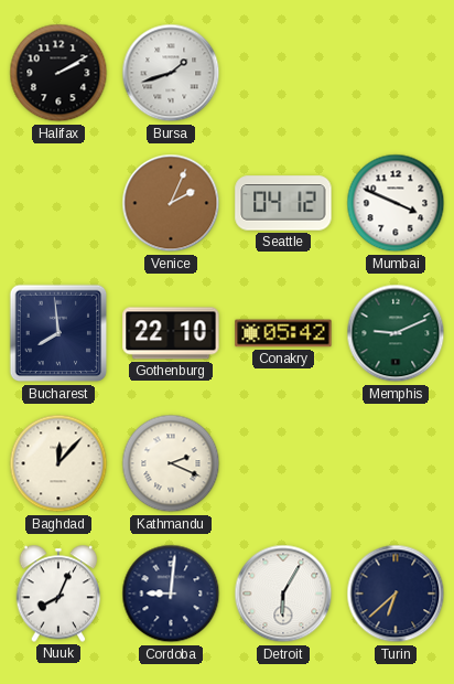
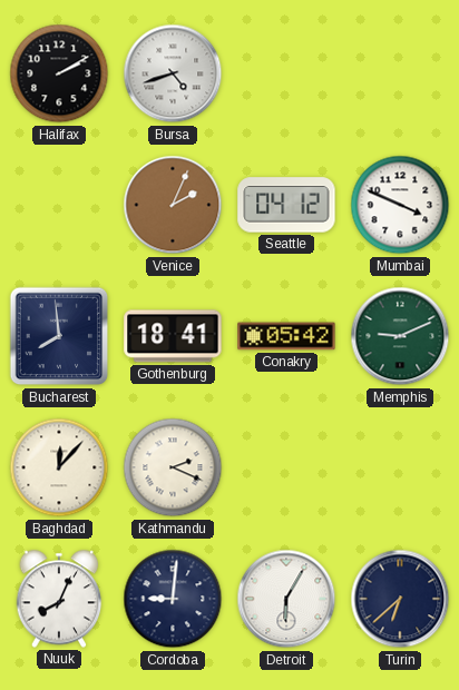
Bursa: 1:42 -> 4:42 (173, 73)
Gothenburg: 22:10 -> 18:41 (173, 336)
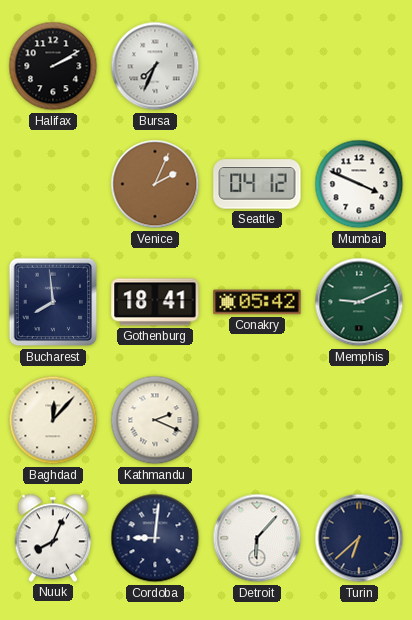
Bursa: 4:42 -> 7:34 (155, 66)
Detroit: 6:05 -> 6:07 (257, 538)
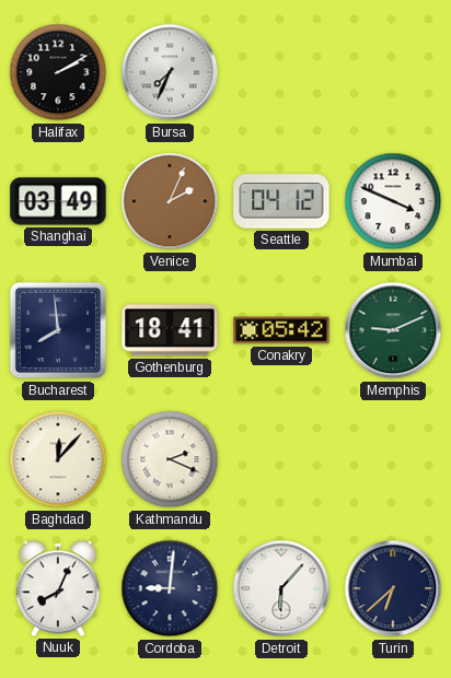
Shanghai: none -> 03:49 (58, 201)
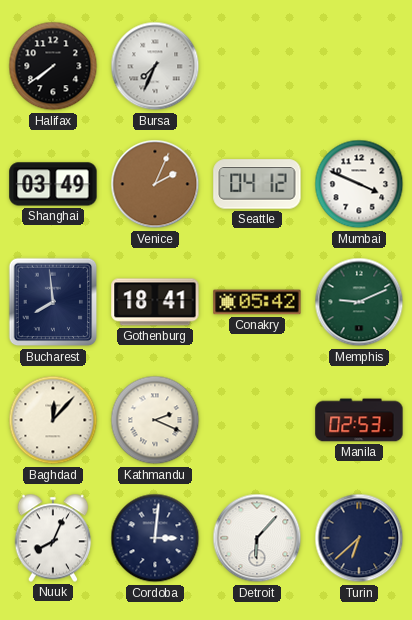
Halifax: 2:10 -> 7:39 (53, 66)
Manila: none -> 02:53 (359, 420)
Cordoba: 9:01 -> 3:01 (155, 538)
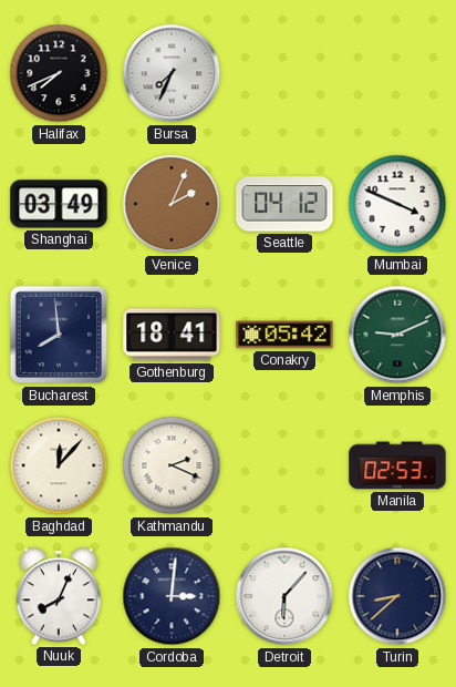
Halifax: 7:39 -> 7:41 (59, 73)
Turin: 6:38 -> 8:38 (397, 596)
